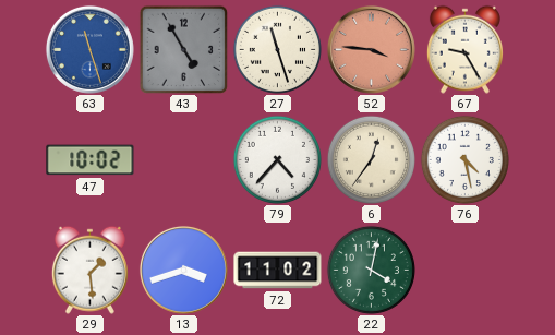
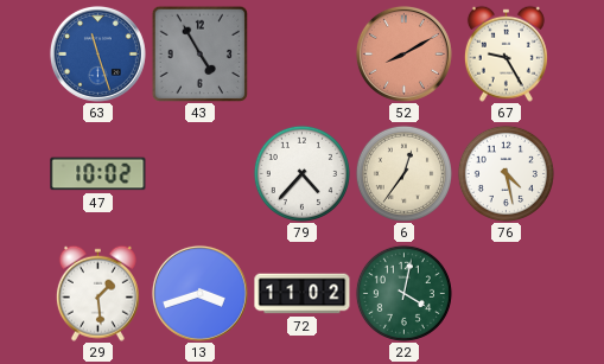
27: 11:27 -> none (277, 49)
52: 3:46 -> 8:10 (403, 53)
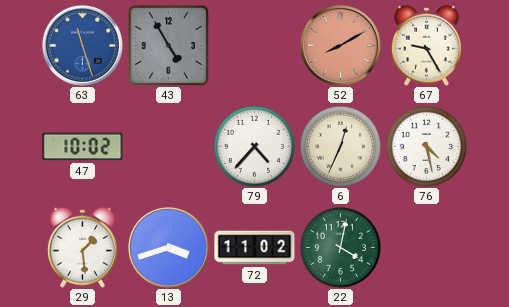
6: 12:36 -> 12:34 (340, 146)
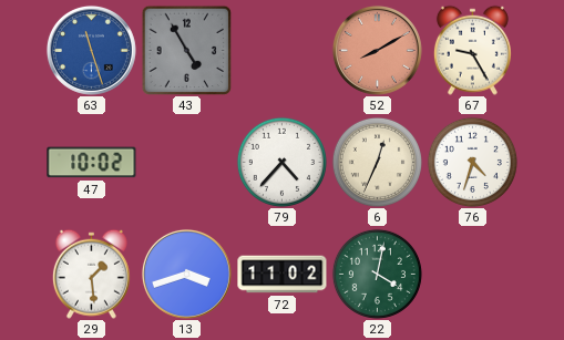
76: 4:28 -> 4:33 (472, 162)
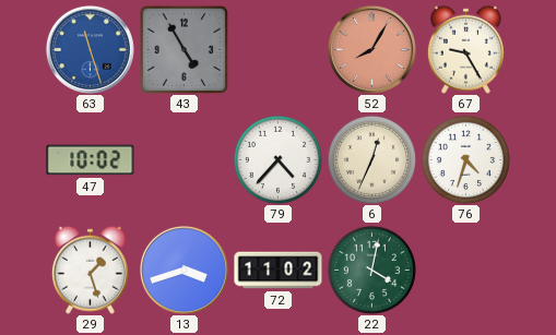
52: 8:10 -> 8:05 (371, 49)
29: 1:29 -> 1:27 (90, 270)
